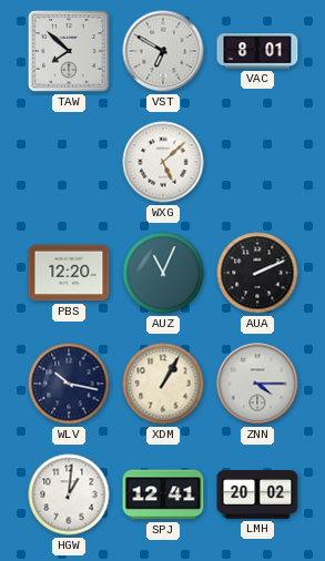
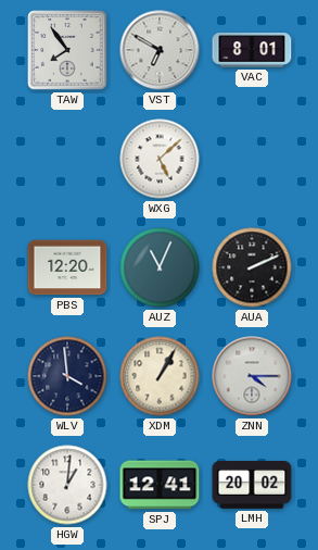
TAW: 7:52 -> 7:54 (67, 50)
WLV: 10:17 -> 3:59 (67, 376)
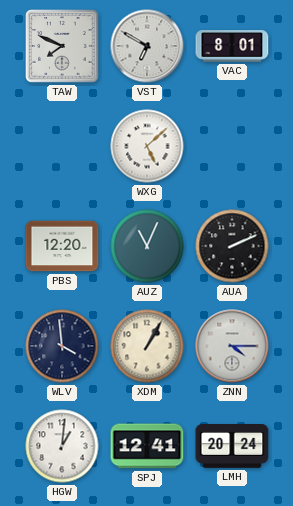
TAW: 7:54 -> 7:49 (62, 46)
LMH: 20:02 -> 20:24 (232, 447)
